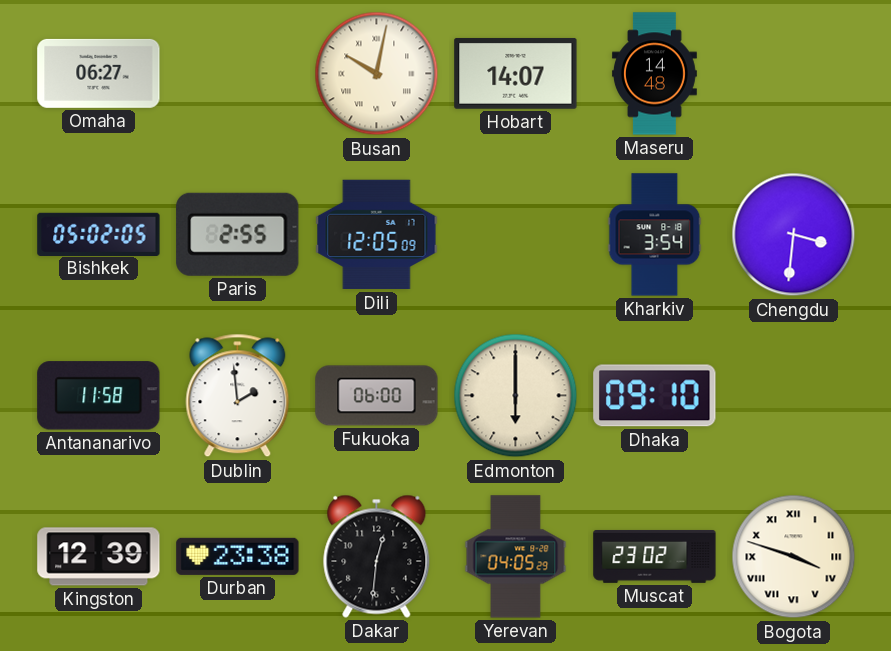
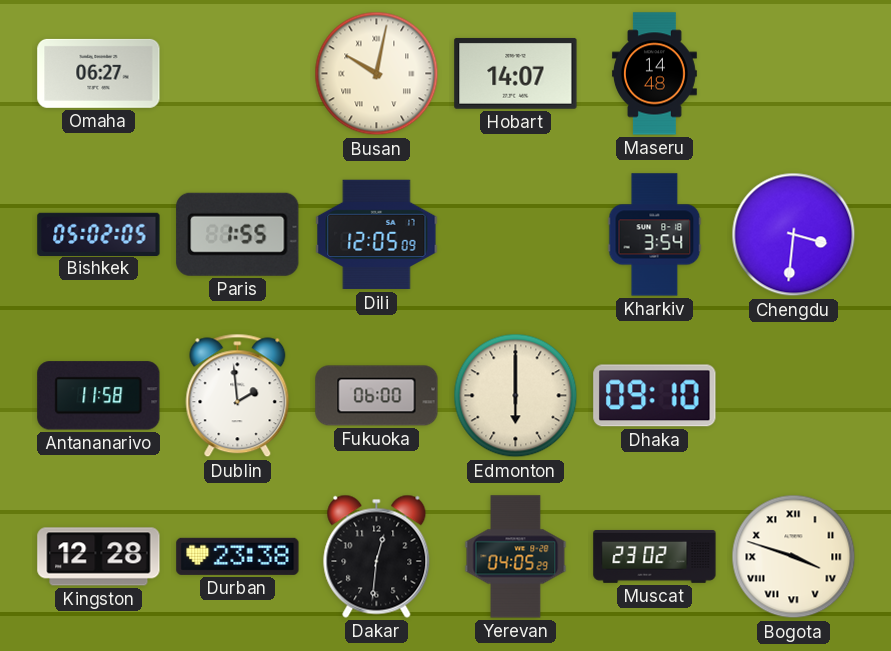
Paris: 2:55 -> 1:55 (238, 234)
Kingston: 12:39 -> 12:28 (99, 557)
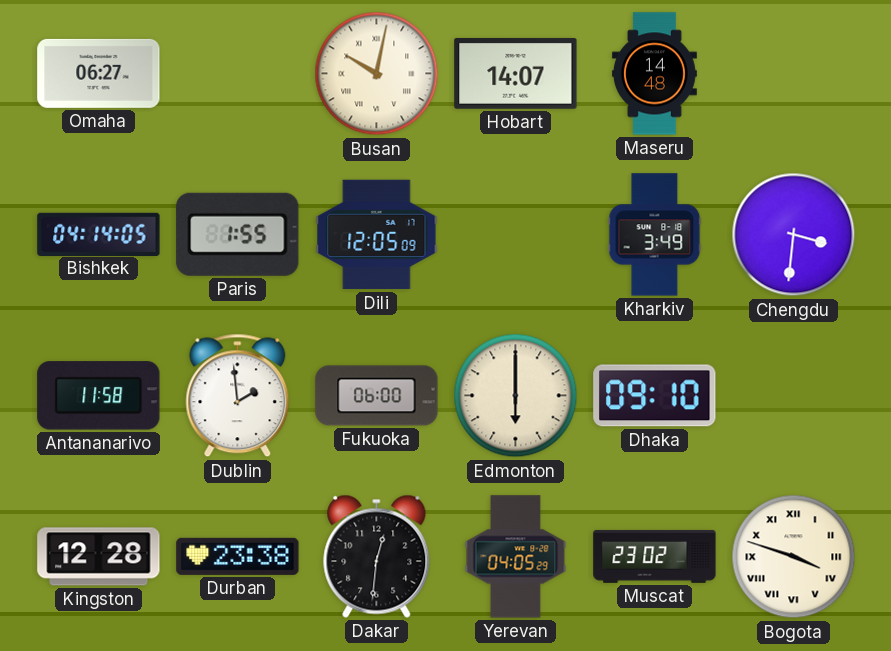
Bishkek: 05:02 -> 04:14 (99, 234)
Kharkiv: 3:54 -> 3:49 (655, 235)
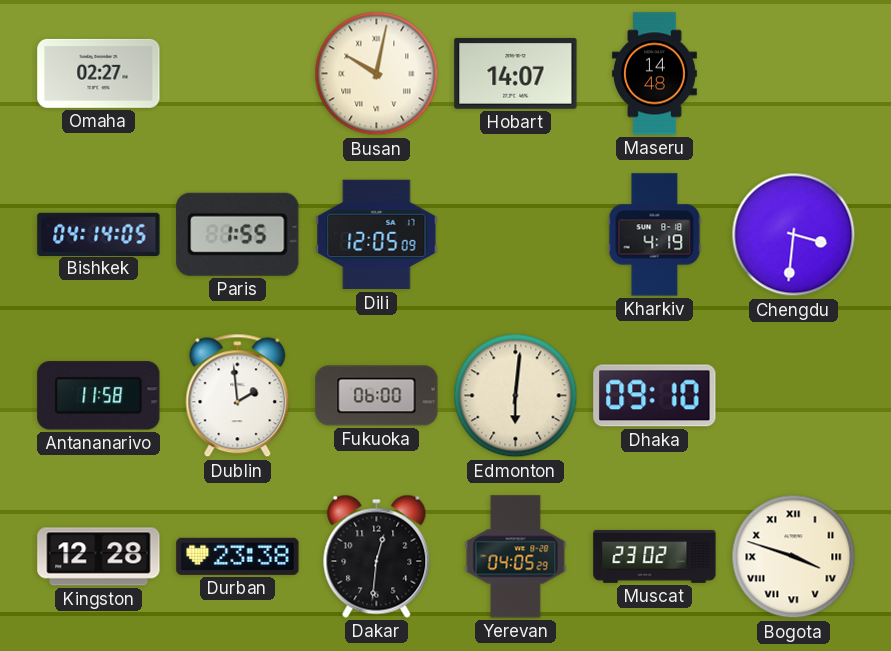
Omaha: 06:27 -> 02:27 (99, 73)
Kharkiv: 3:49 -> 4:19 (655, 235)
Edmonton: 6:00 -> 6:01 (516, 396)
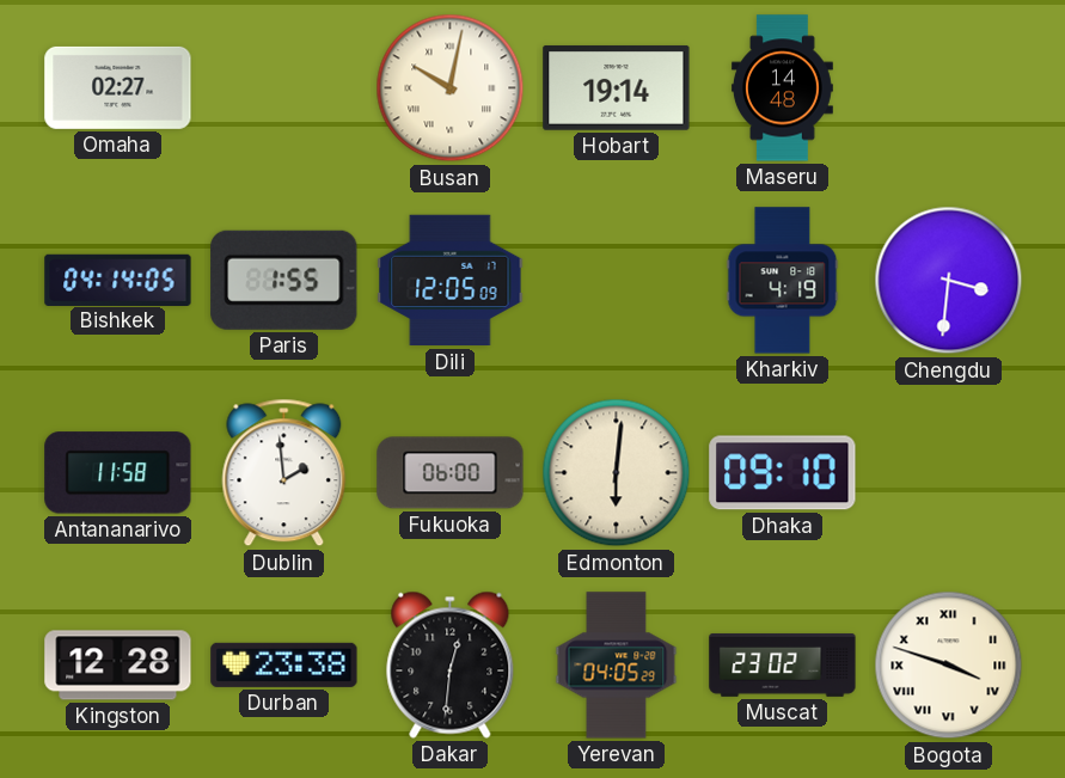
Hobart: 14:07 -> 19:14 (617, 88)
